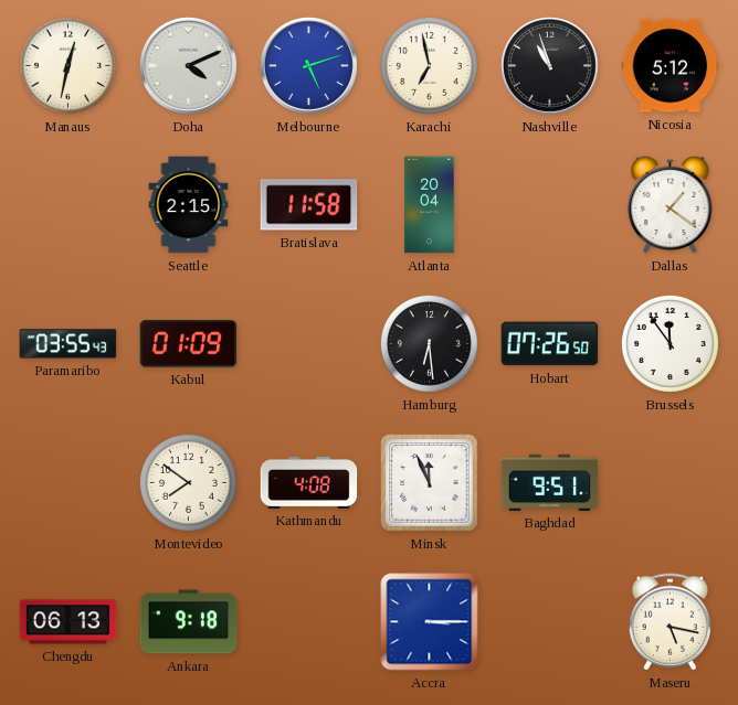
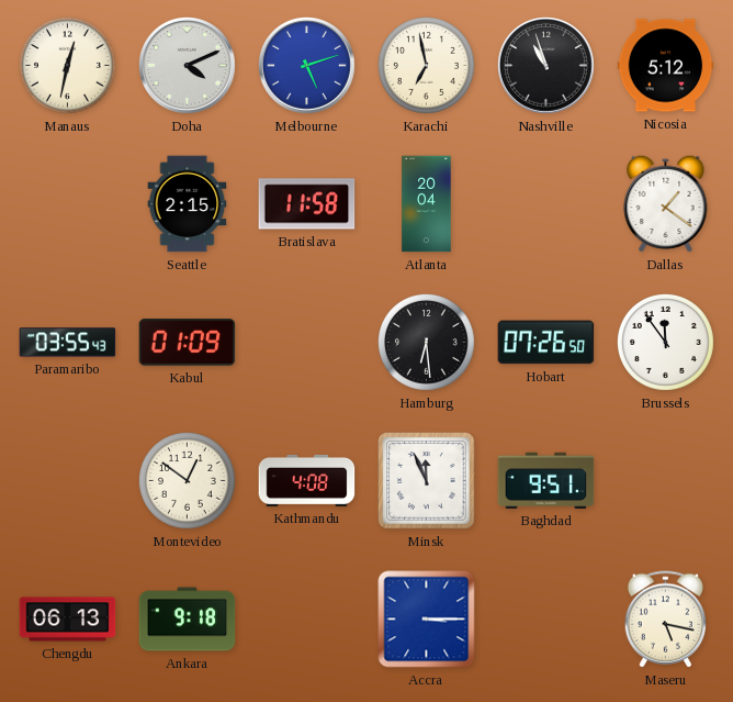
Montevideo: 7:51 -> 12:51 (187, 480)
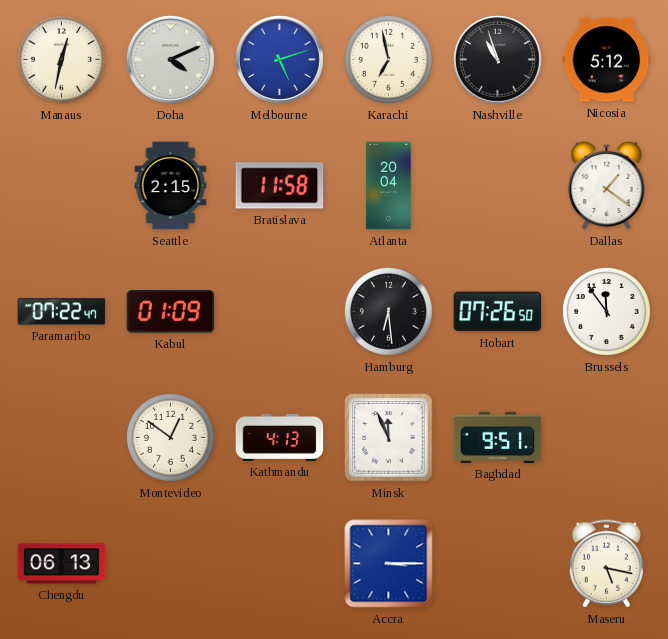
Paramaribo: 03:55 -> 07:22 (62, 312)
Kathmandu: 4:08 -> 4:13 (280, 437)
Ankara: 9:18 -> none (188, 620)
